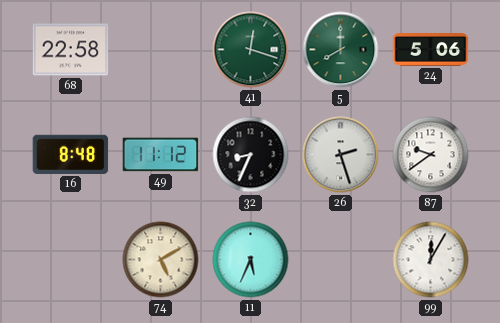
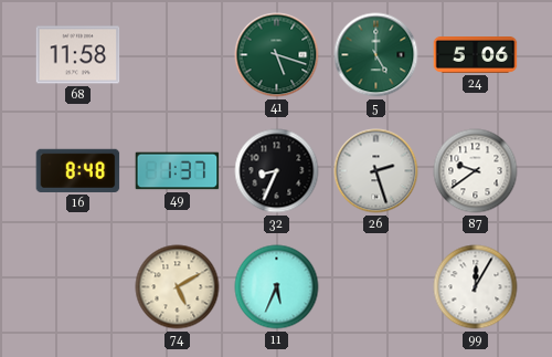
68: 22:58 -> 11:58 (78, 55)
41: 12:18 -> 5:18 (277, 55)
5: 8:00 -> 5:00 (376, 55)
49: 11:12 -> 1:37 (178, 171)
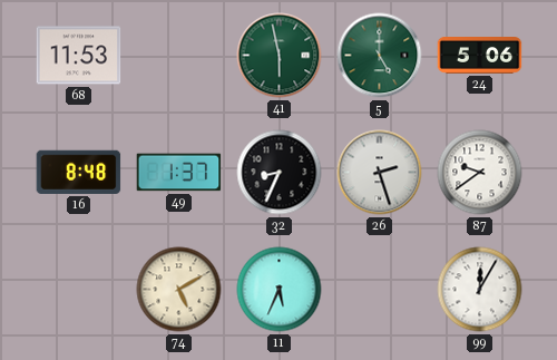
68: 11:58 -> 11:53 (79, 56)
41: 5:18 -> 5:58 (280, 56)
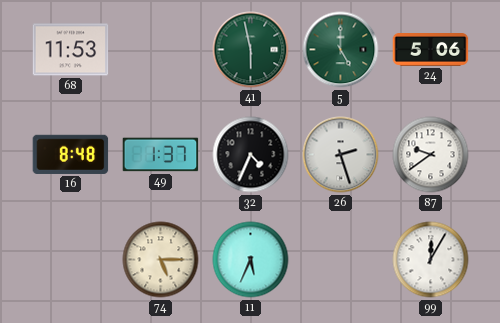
32: 8:34 -> 4:34 (251, 155)
74: 5:10 -> 5:15 (161, 260)
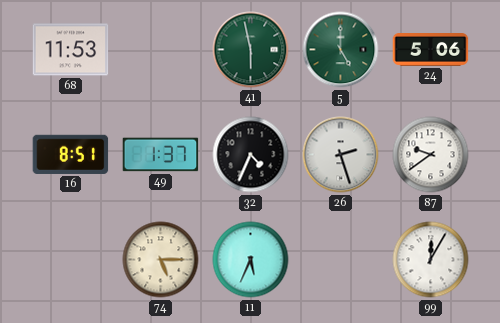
16: 8:48 -> 8:51 (71, 154)
